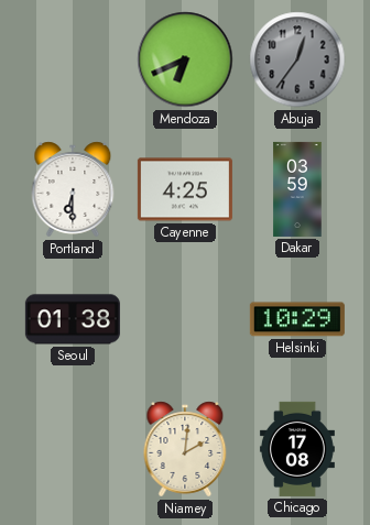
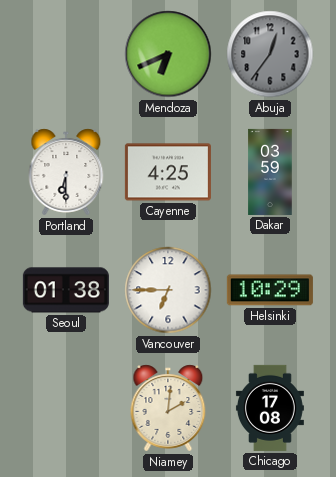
Vancouver: none -> 6:45 (168, 290)
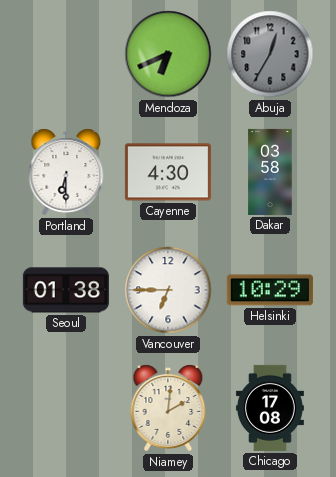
Abuja: 12:36 -> 12:35 (270, 54)
Cayenne: 4:25 -> 4:30 (168, 172)
Dakar: 03:59 -> 03:58 (270, 172)
